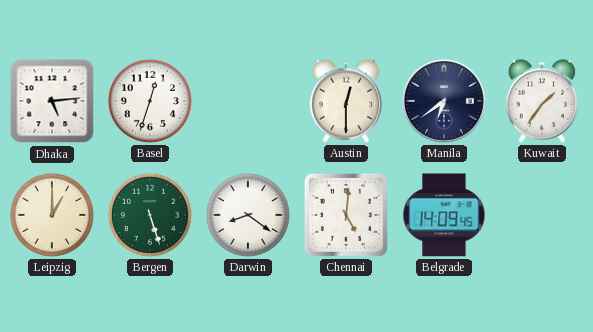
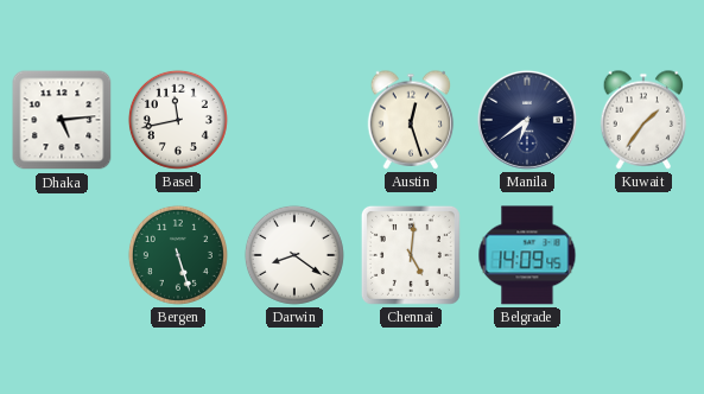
Basel: 12:33 -> 11:43 (178, 120)
Austin: 12:30 -> 12:27 (411, 120)
Leipzig: 1:00 -> none (52, 215)
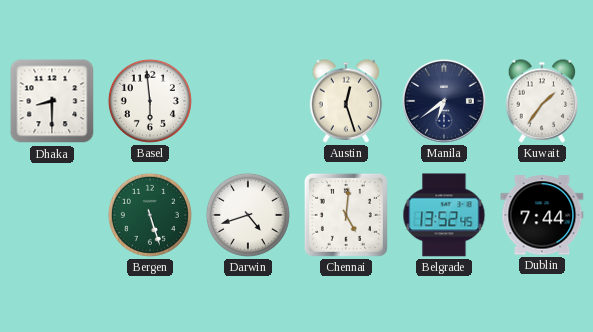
Dhaka: 5:14 -> 8:30 (52, 101)
Basel: 11:43 -> 5:59 (150, 101)
Darwin: 8:21 -> 4:42 (248, 215)
Belgrade: 14:09 -> 13:52 (444, 215)
Dublin: none -> 7:44 (542, 215)
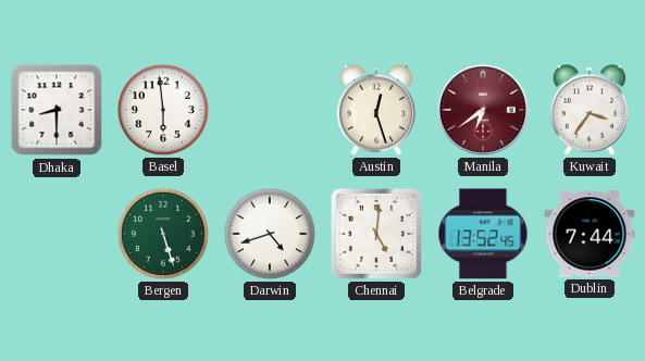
Manila dial: navy -> burgundy (483, 110)
Kuwait: 1:36 -> 3:36 (590, 110)
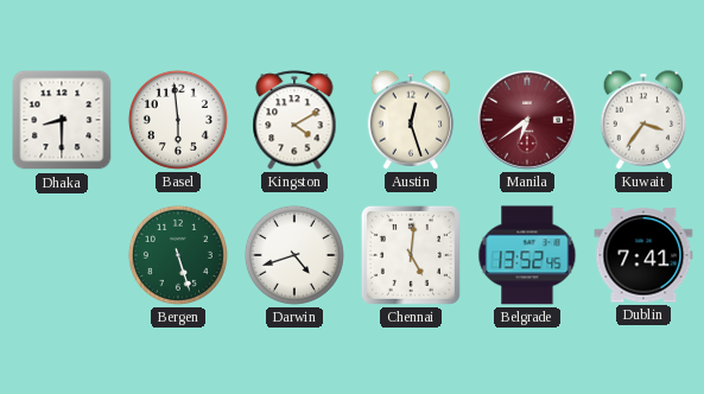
Kingston: none -> 4:10 (294, 120)
Dublin: 7:44 -> 7:41 (643, 255)
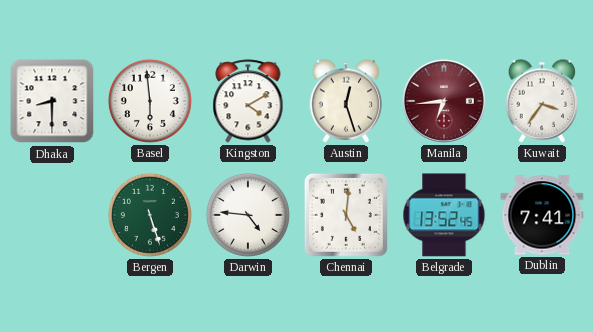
Manila: 6:39 -> 6:44 (444, 101)
Darwin: 4:42 -> 4:46 (248, 215)
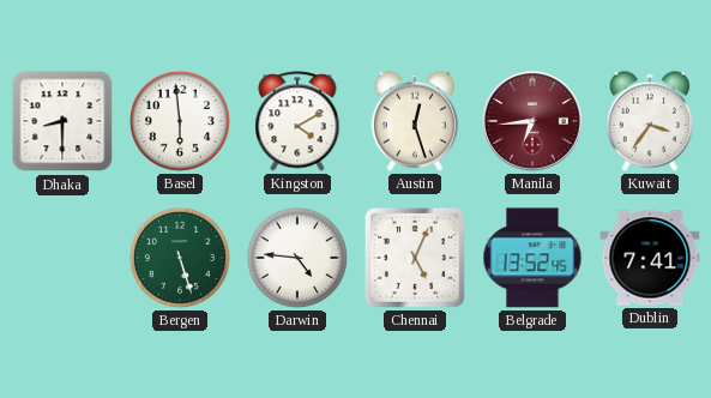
Chennai: 5:01 -> 5:04 (415, 258)
